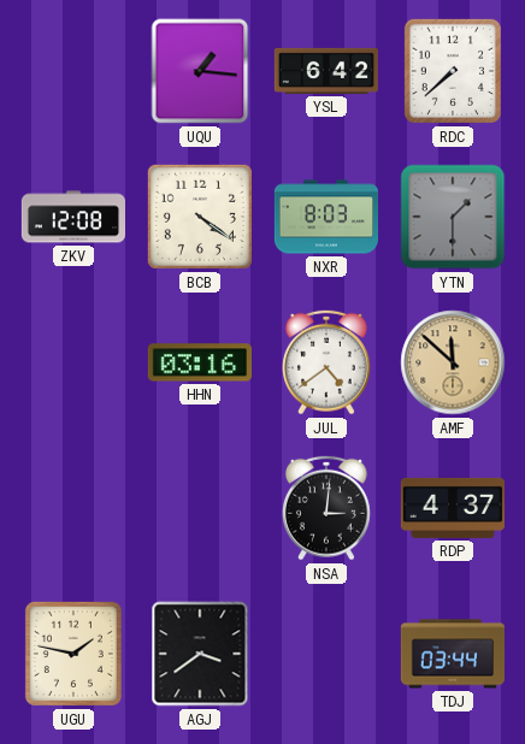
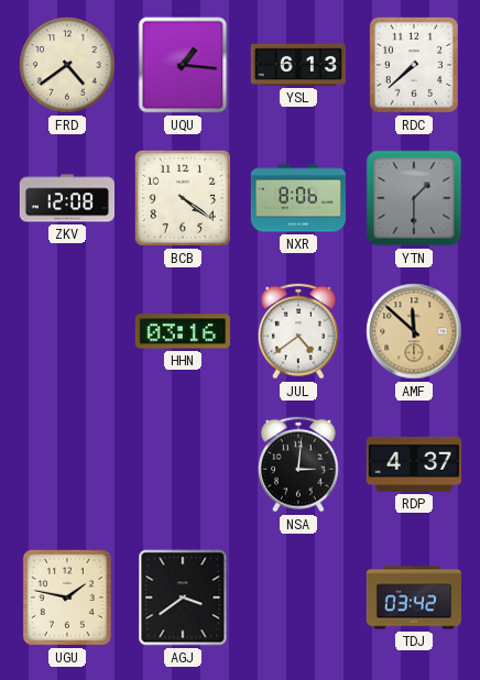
FRD: none -> 4:39 (67, 65)
YSL: 6:42 -> 6:13 (297, 65)
NXR: 8:03 -> 8:06 (297, 198)
TDJ: 03:44 -> 03:42 (413, 597)
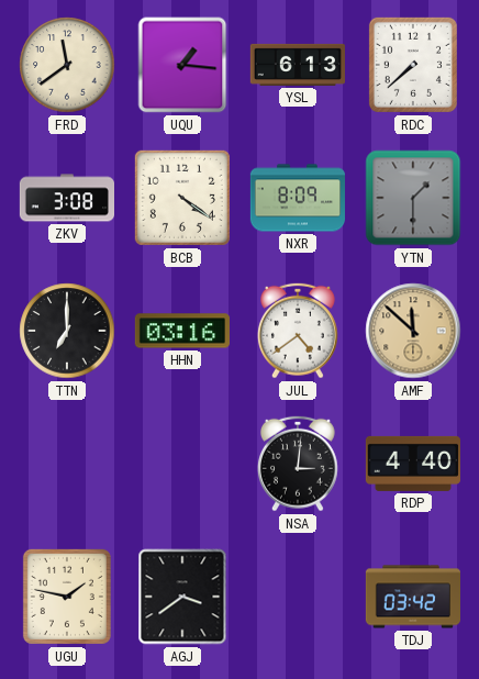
FRD: 4:39 -> 11:39 (67, 65)
ZKV: 12:08 -> 3:08 (66, 198)
NXR: 8:06 -> 8:09 (297, 198)
TTN: none -> 7:00 (67, 331)
RDP: 4:37 -> 4:40 (412, 464)
